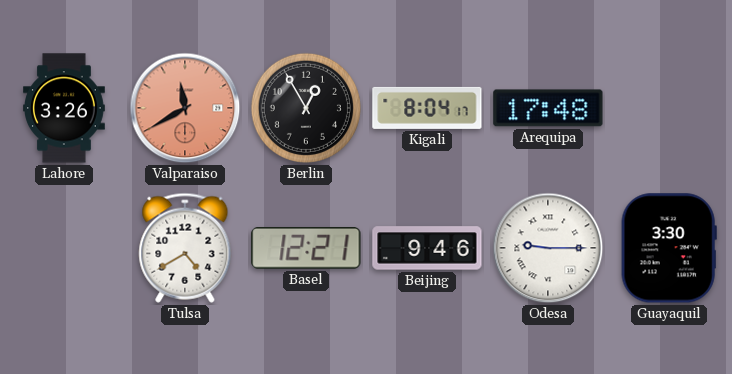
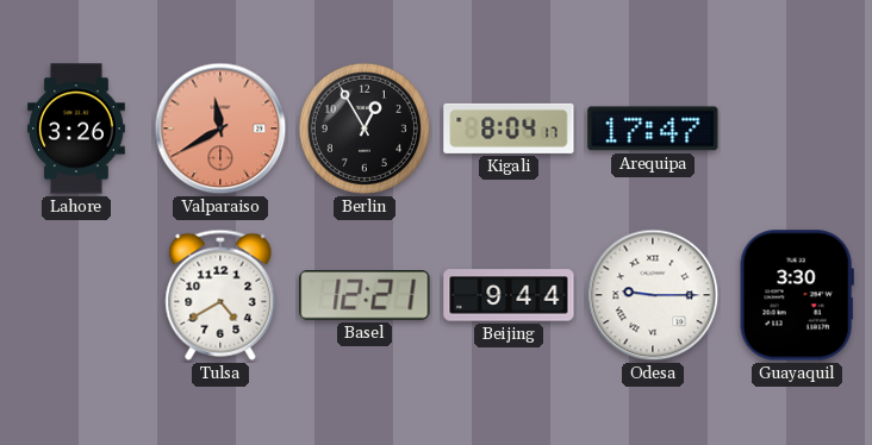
Arequipa: 17:48 -> 17:47 (653, 129)
Beijing: 9:46 -> 9:44 (509, 295)
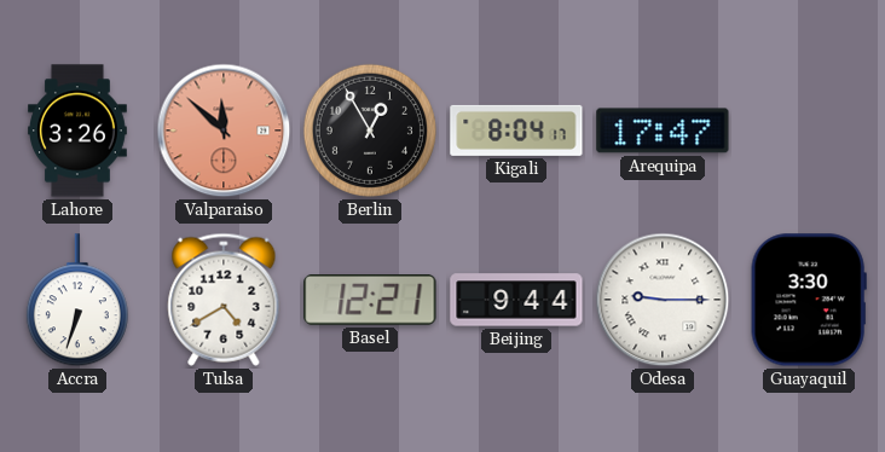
Valparaiso: 11:40 -> 11:52 (224, 131)
Accra: none -> 6:33 (77, 301)
